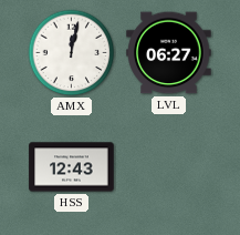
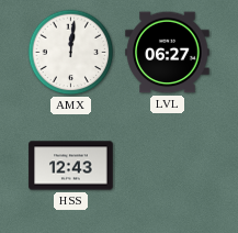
AMX: 12:02 -> 12:01 (71, 53)
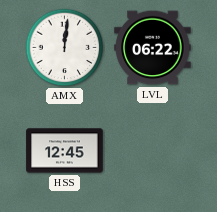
LVL: 06:27 -> 06:22 (153, 48)
HSS: 12:43 -> 12:45 (65, 151)
